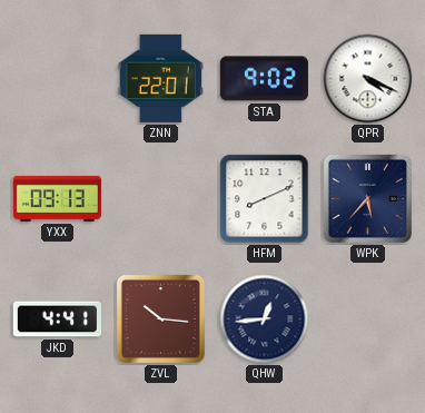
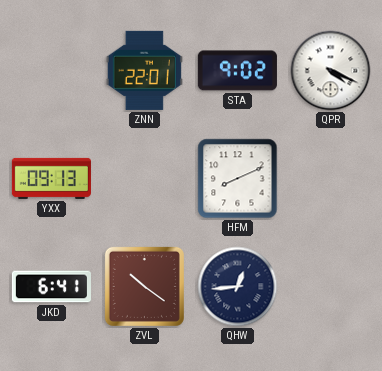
WPK: 5:37 -> none (367, 198)
JKD: 4:41 -> 6:41 (51, 287)
ZVL: 10:16 -> 10:21 (144, 286)
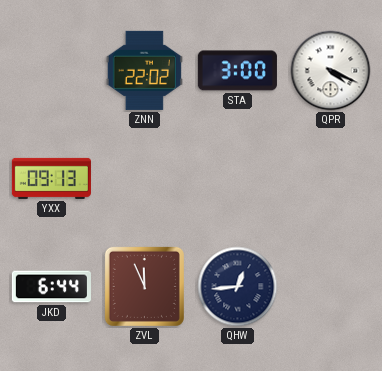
ZNN: 22:01 -> 22:02 (144, 70)
STA: 9:02 -> 3:00 (237, 71)
HFM: 8:11 -> none (238, 179)
JKD: 6:41 -> 6:44 (51, 287)
ZVL: 10:21 -> 11:56 (144, 286)
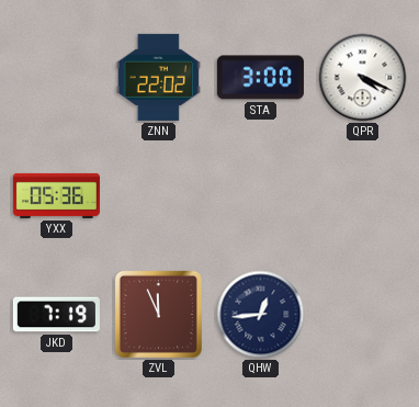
YXX: 09:13 -> 05:36 (56, 195)
JKD: 6:44 -> 7:19 (56, 315)
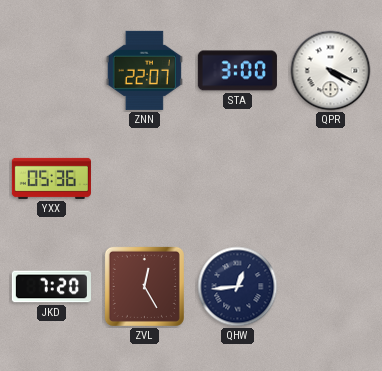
ZNN: 22:02 -> 22:07 (144, 70)
JKD: 7:19 -> 7:20 (51, 287)
ZVL: 11:56 -> 12:25 (144, 286)
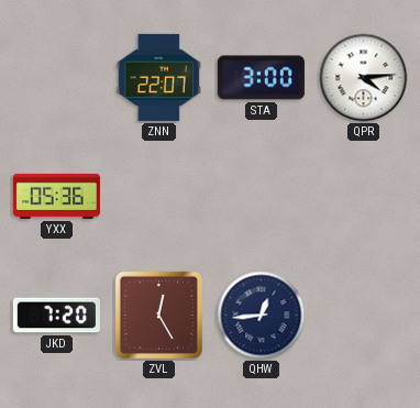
QPR: 4:19 -> 4:14 (364, 78)
